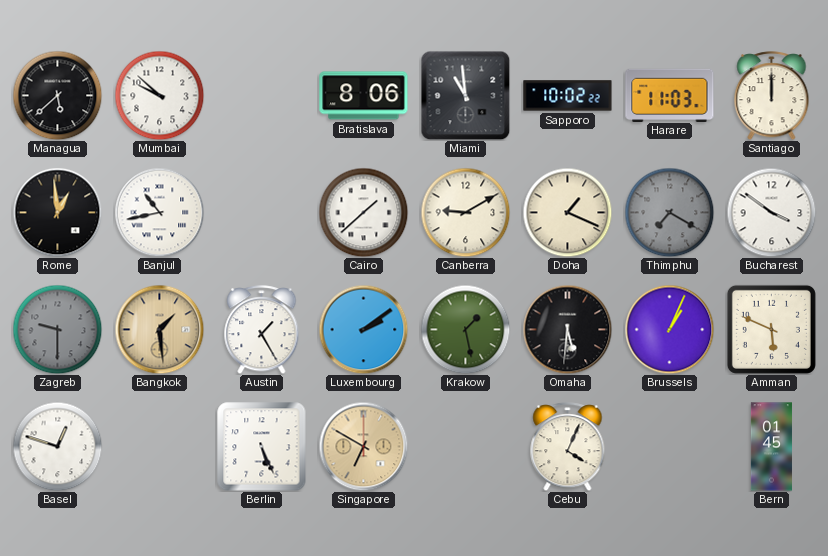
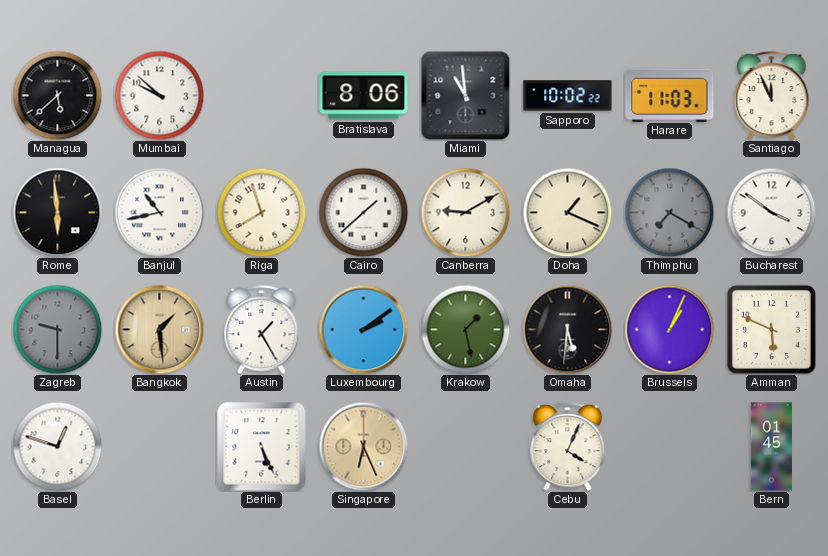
Santiago: 12:00 -> 11:56 (772, 96)
Rome: 12:59 -> 5:59 (57, 212)
Riga: none -> 7:57 (261, 212)
Singapore: 6:50 -> 6:26 (363, 446)
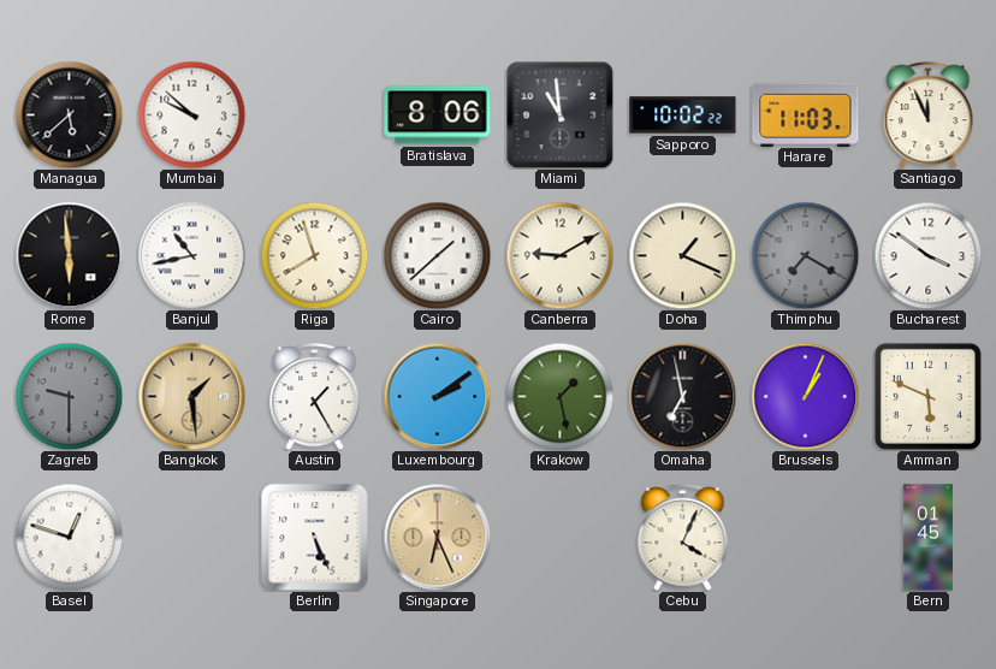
Omaha: 5:31 -> 6:58 (682, 396)
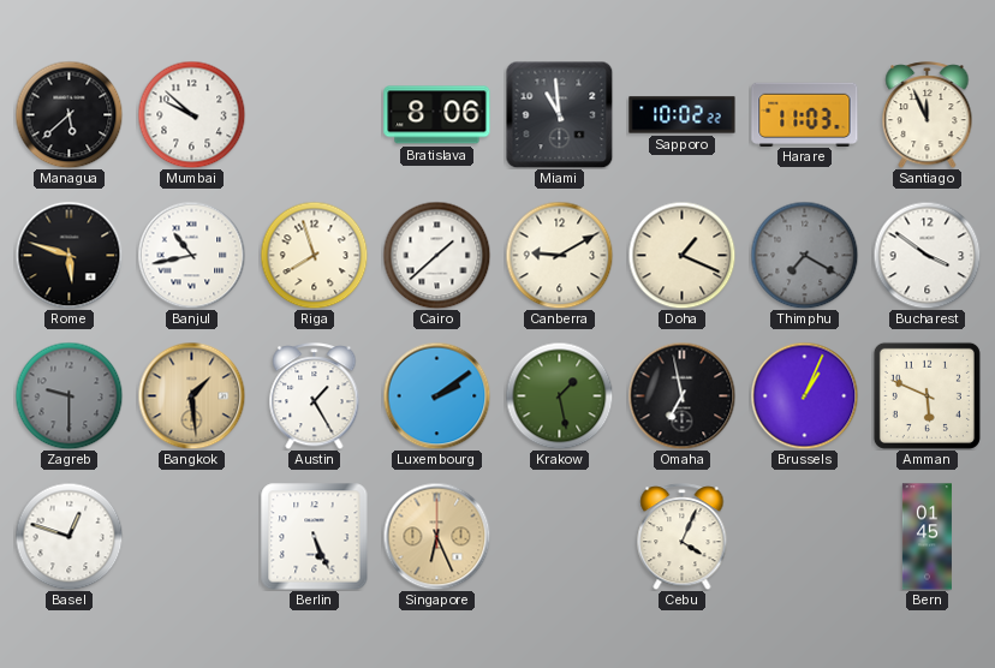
Rome: 5:59 -> 5:48 (68, 255)
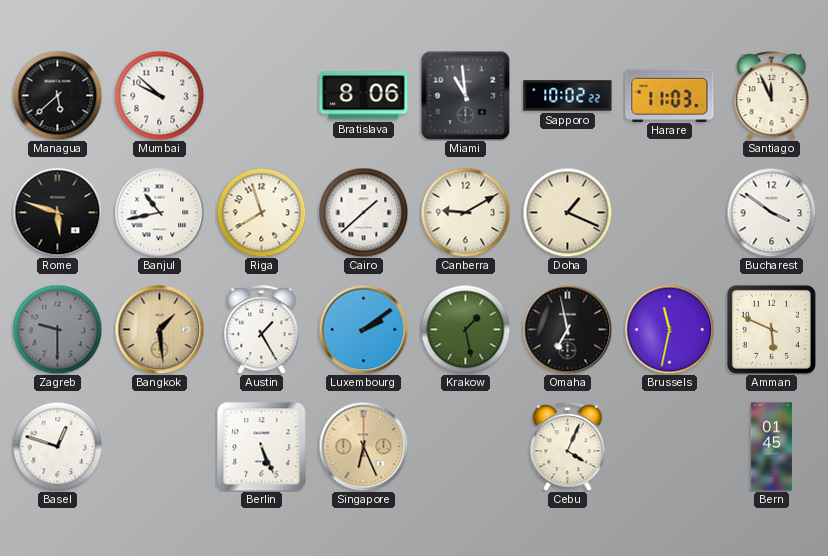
Thimphu: 7:20 -> none (804, 255)
Brussels: 1:04 -> 11:32 (669, 329)
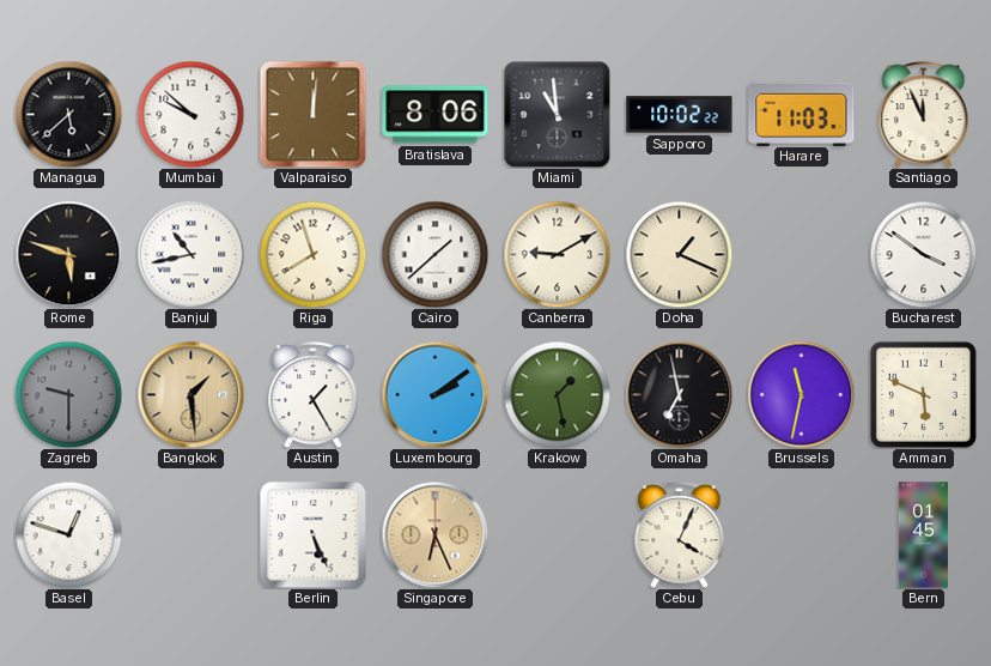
Valparaiso: none -> 12:01 (312, 114)
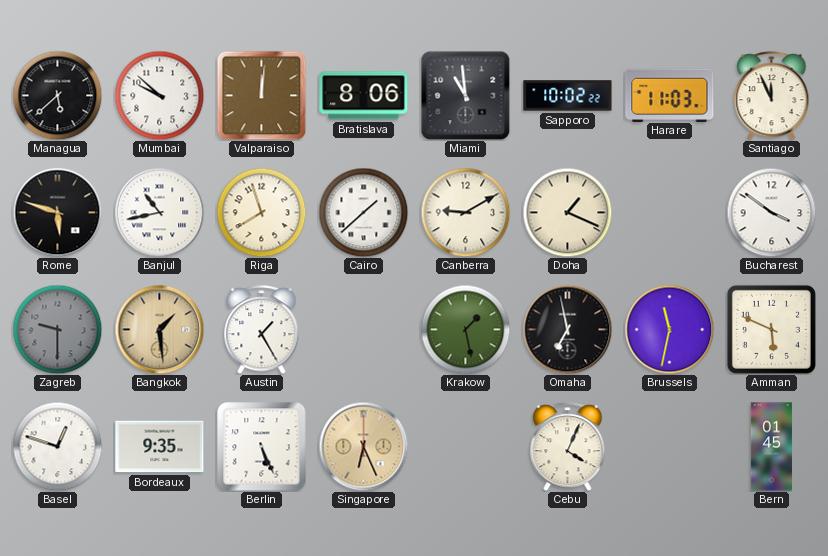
Luxembourg: 2:09 -> none (434, 394)
Bordeaux: none -> 9:35 (160, 447)
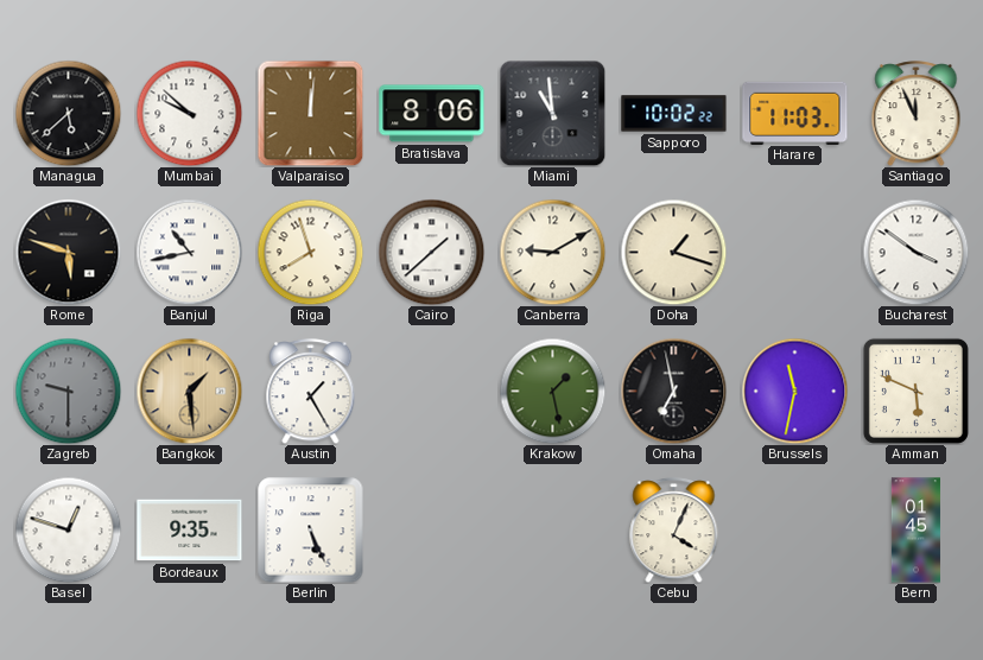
Doha: 1:19 -> 1:18 (673, 252)
Singapore: 6:26 -> none (363, 446)
